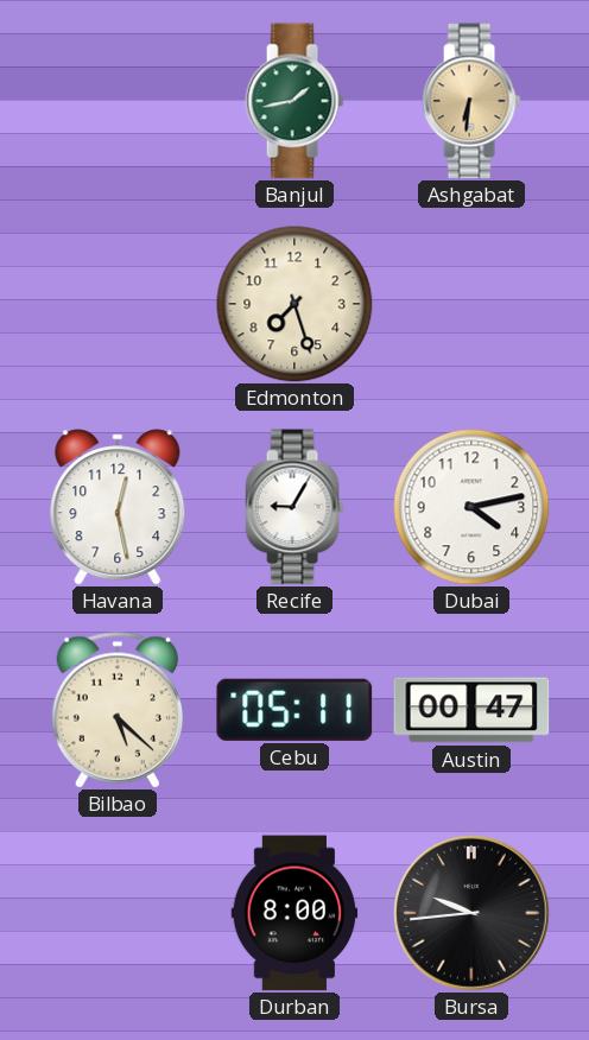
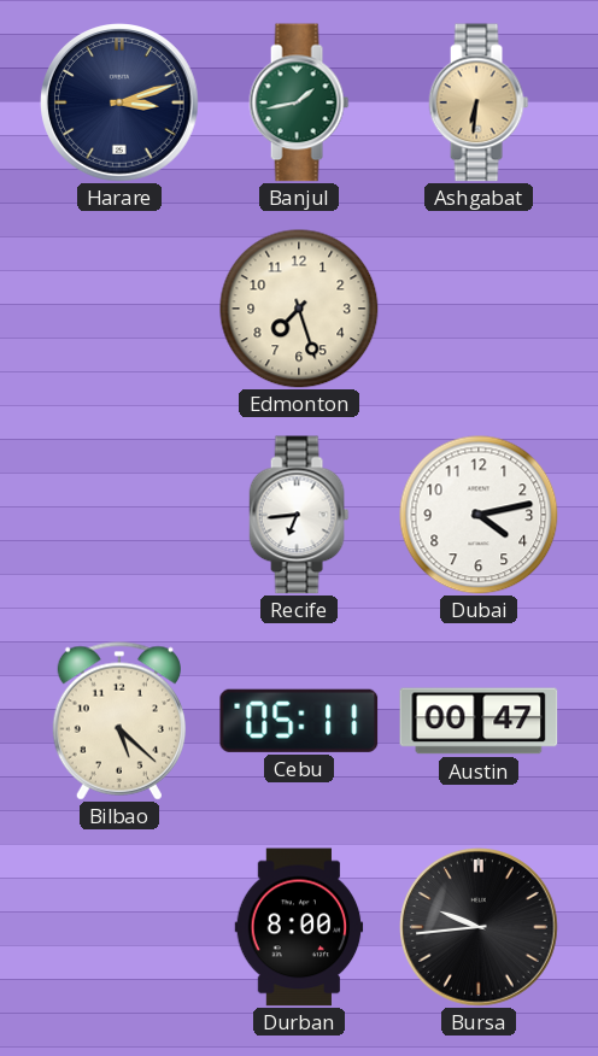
Harare: none -> 3:12 (121, 104)
Havana: 12:28 -> none (118, 507)
Recife: 9:05 -> 6:44 (299, 515)
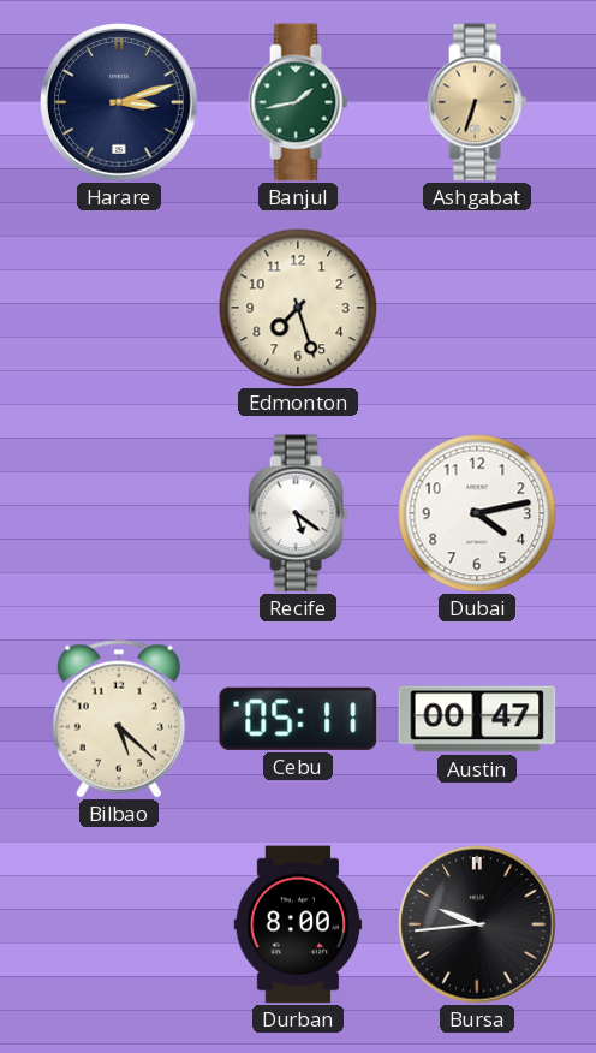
Ashgabat: 6:31 -> 6:33 (477, 102)
Recife: 6:44 -> 5:21 (298, 513)
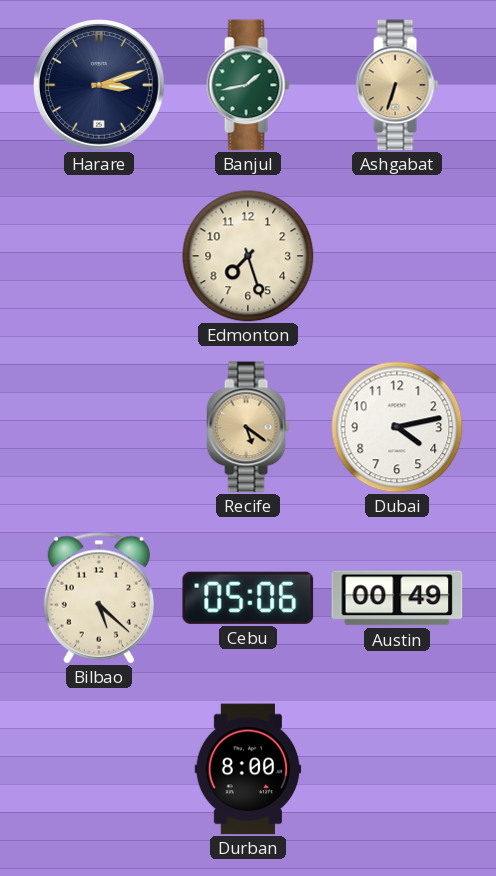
Recife dial: white -> champagne (248, 427)
Cebu: 05:11 -> 05:06 (248, 598)
Austin: 00:47 -> 00:49 (397, 598)
Bursa: 9:44 -> none (478, 926)
